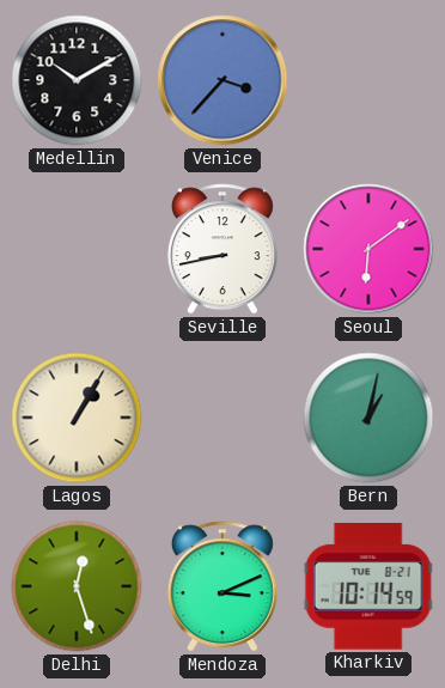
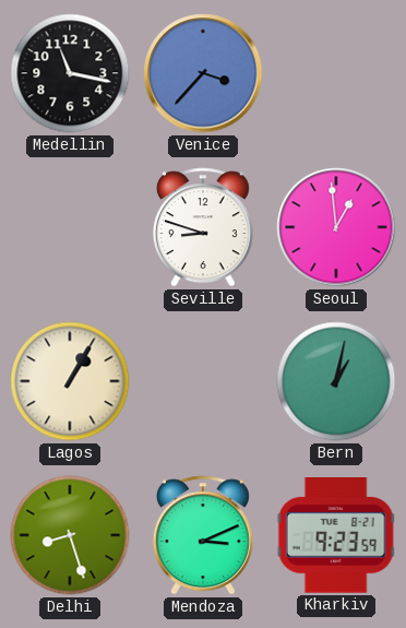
Medellin: 10:10 -> 11:17 (70, 73)
Seville: 8:43 -> 8:48 (203, 227)
Seoul: 6:09 -> 12:59 (336, 227)
Delhi: 12:27 -> 8:27 (70, 535)
Kharkiv: 10:14 -> 9:23 (336, 536)
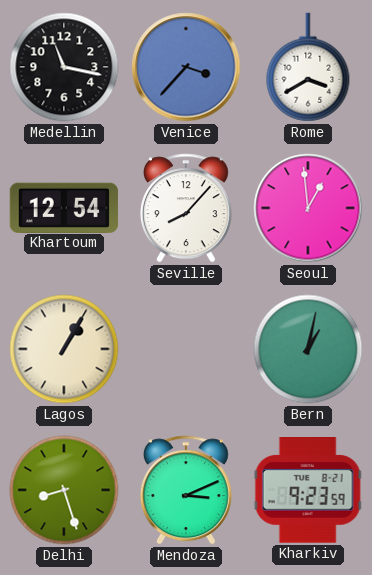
Rome: none -> 3:40 (308, 67)
Khartoum: none -> 12:54 (64, 207)
Seville: 8:48 -> 8:07 (186, 208)
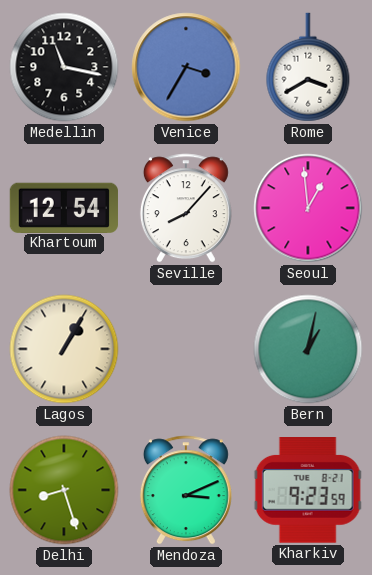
Venice: 3:37 -> 3:35 (186, 67)
